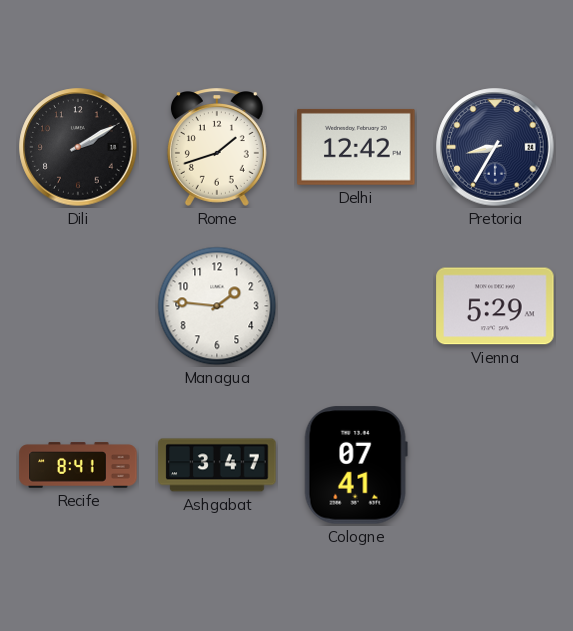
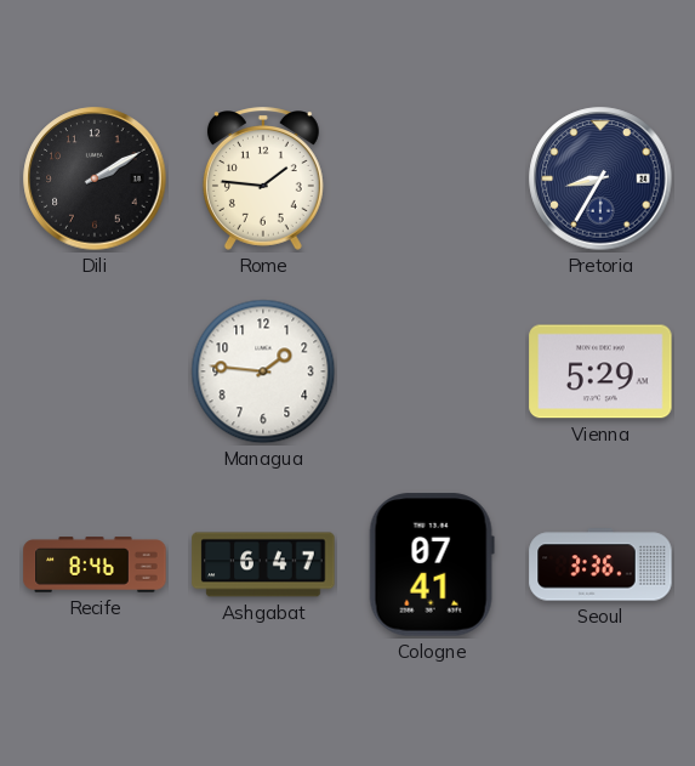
Rome: 1:42 -> 1:46 (263, 178)
Delhi: 12:42 -> none (356, 147)
Recife: 8:41 -> 8:46 (95, 564)
Ashgabat: 3:47 -> 6:47 (263, 564)
Seoul: none -> 3:36 (600, 564)
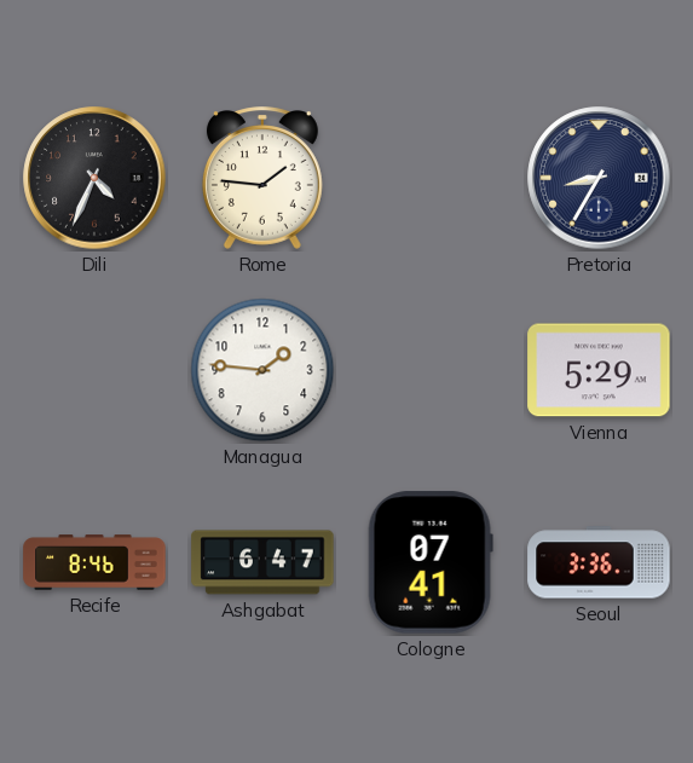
Dili: 2:10 -> 4:34 (94, 178)
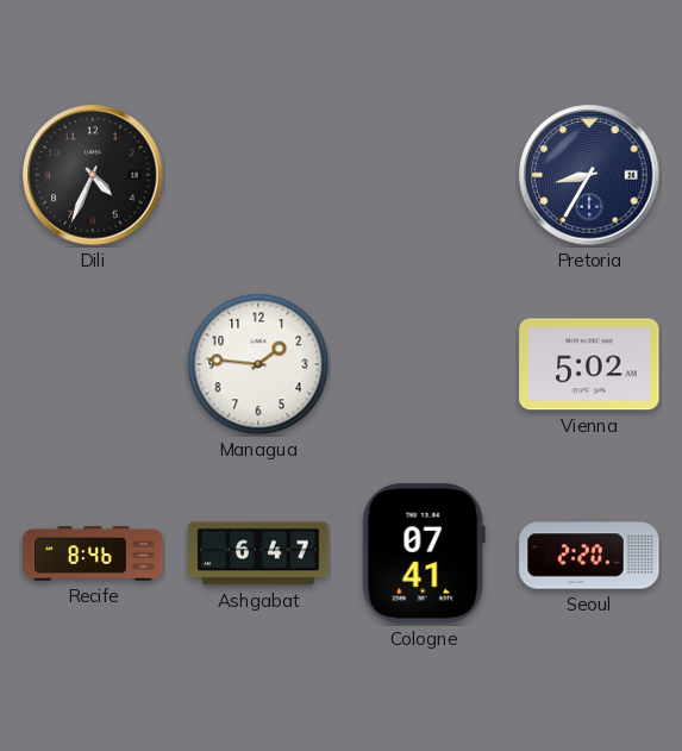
Rome: 1:46 -> none (262, 178)
Vienna: 5:29 -> 5:02 (589, 364)
Seoul: 3:36 -> 2:20 (589, 553)
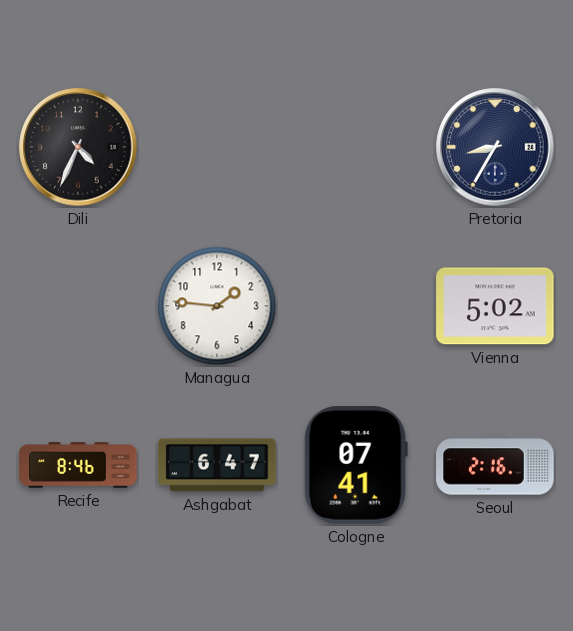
Seoul: 2:20 -> 2:16 (495, 465)
